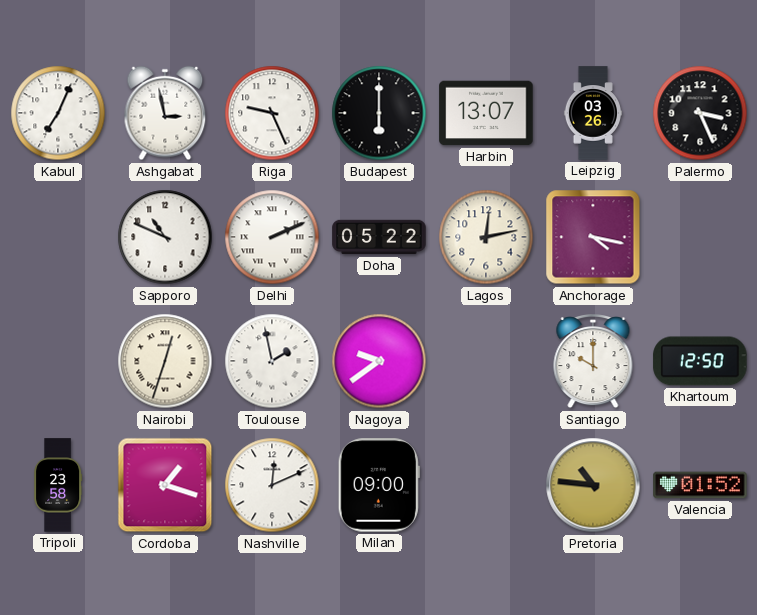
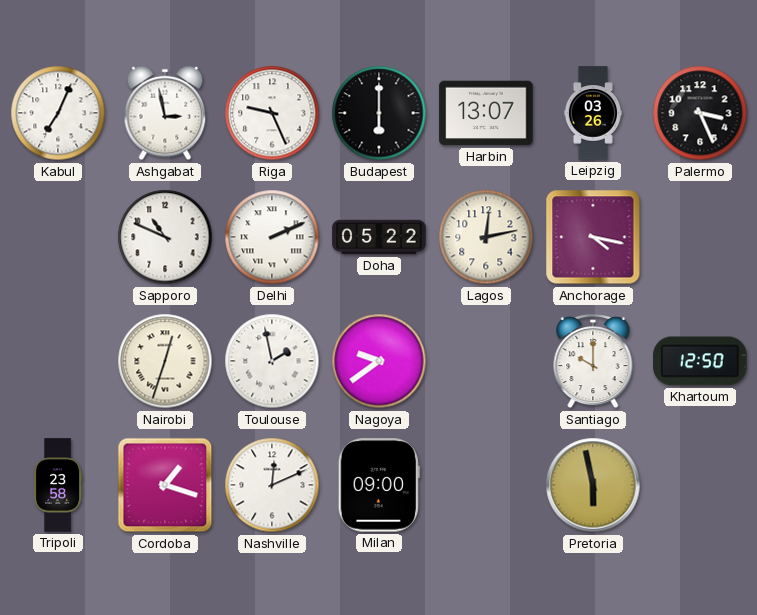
Pretoria: 10:46 -> 5:58 (593, 485)
Valencia: 01:52 -> none (700, 485)
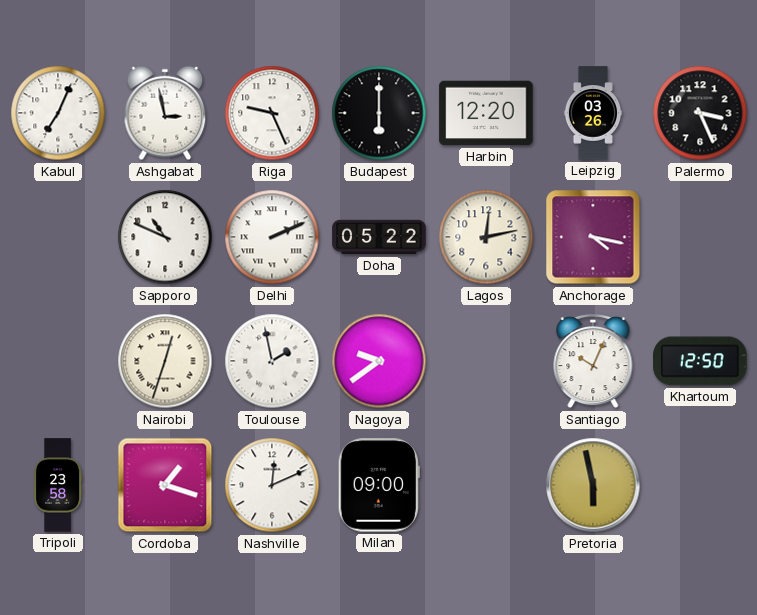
Harbin: 13:07 -> 12:20 (486, 113)
Santiago: 10:00 -> 10:04 (593, 362)
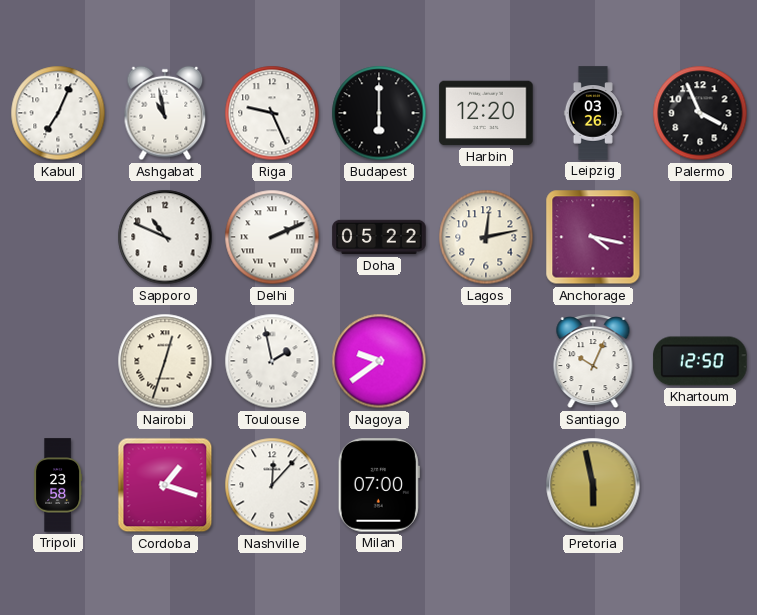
Ashgabat: 2:58 -> 10:58 (165, 113)
Palermo: 3:26 -> 3:56 (700, 113)
Nashville: 12:11 -> 12:07 (272, 485)
Milan: 09:00 -> 07:00 (379, 485)
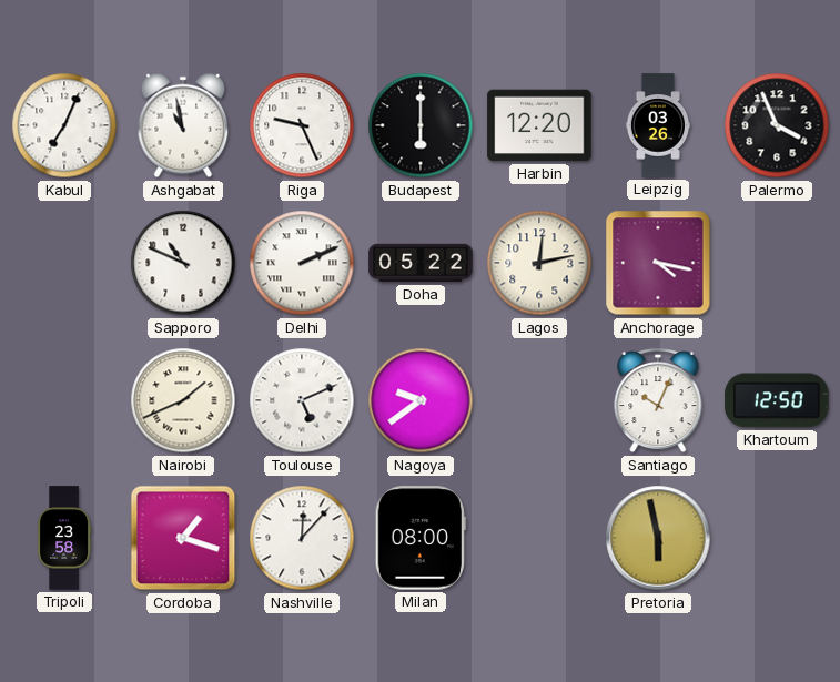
Nairobi: 12:33 -> 1:41 (183, 400)
Toulouse: 1:58 -> 5:11 (302, 400)
Milan: 07:00 -> 08:00 (421, 538)
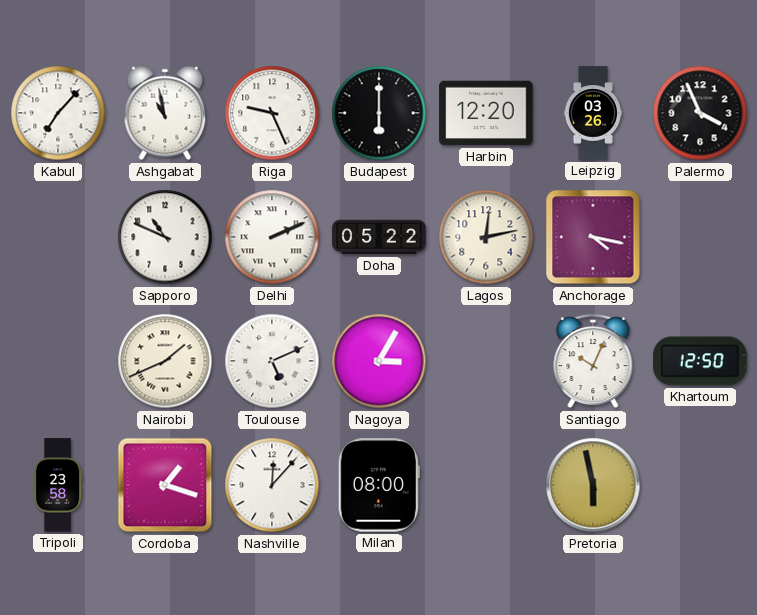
Kabul: 7:04 -> 7:07 (58, 113)
Nagoya: 9:39 -> 3:05 (379, 361)
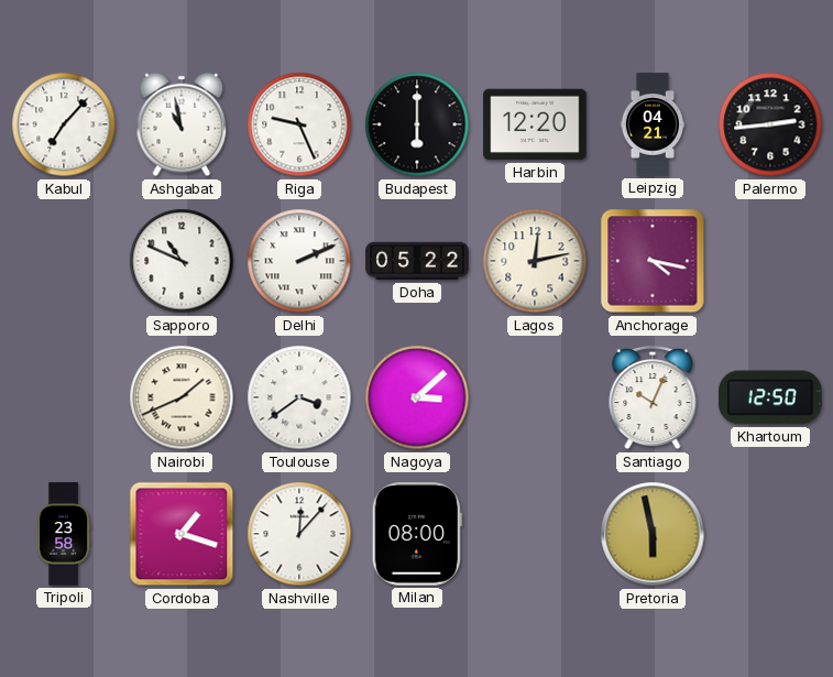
Leipzig: 03:26 -> 04:21 (651, 124)
Palermo: 3:56 -> 2:44 (770, 124)
Toulouse: 5:11 -> 3:39 (299, 397)
Nagoya: 3:05 -> 3:08 (417, 397)
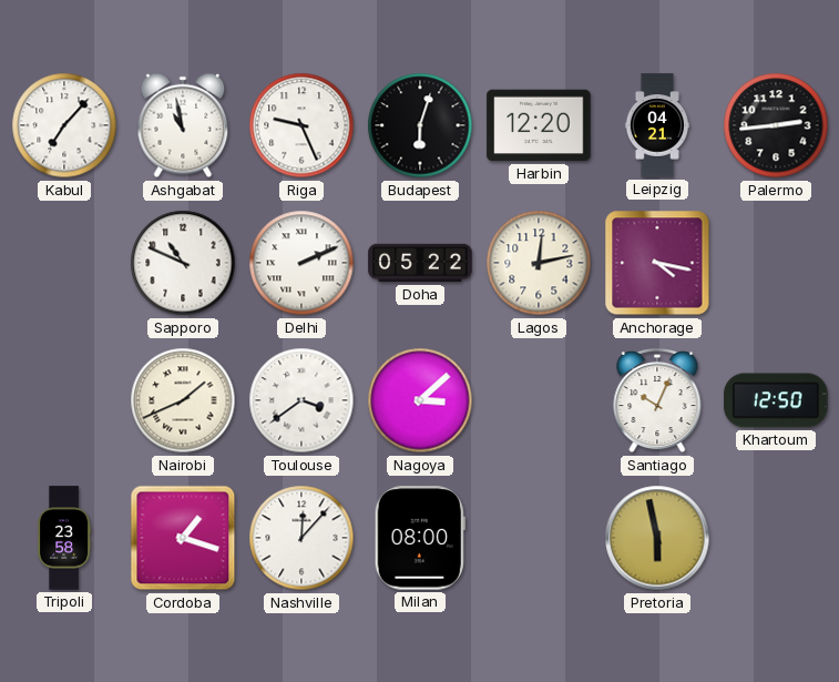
Budapest: 6:00 -> 6:03 (420, 125)
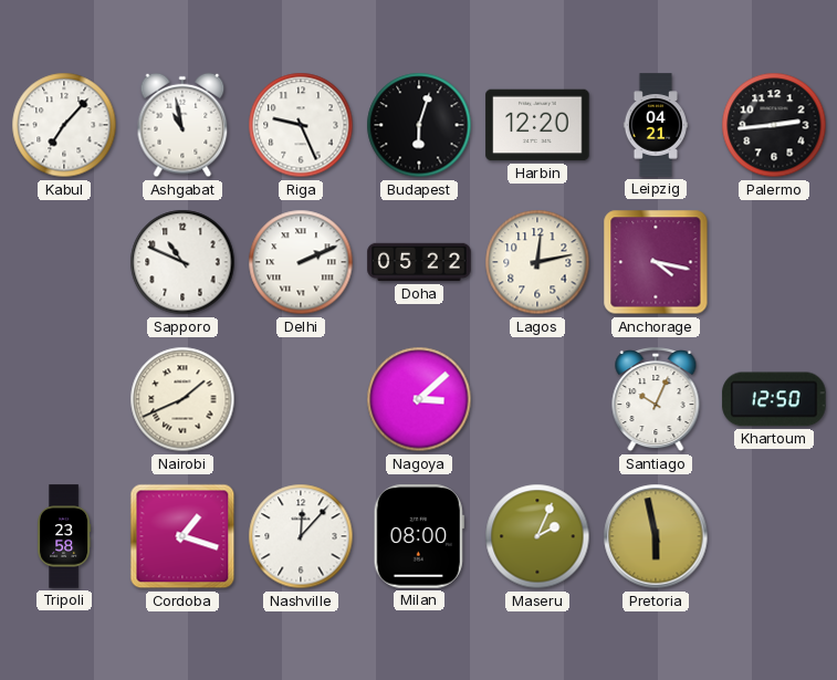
Toulouse: 3:39 -> none (301, 400)
Maseru: none -> 2:04 (537, 536)
